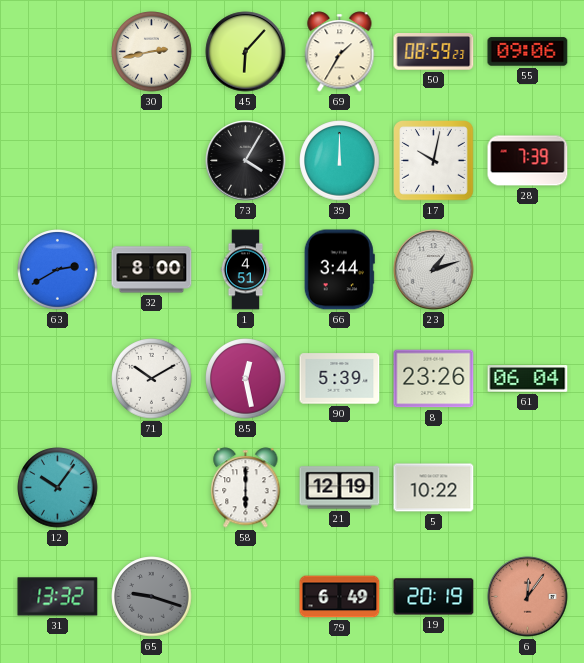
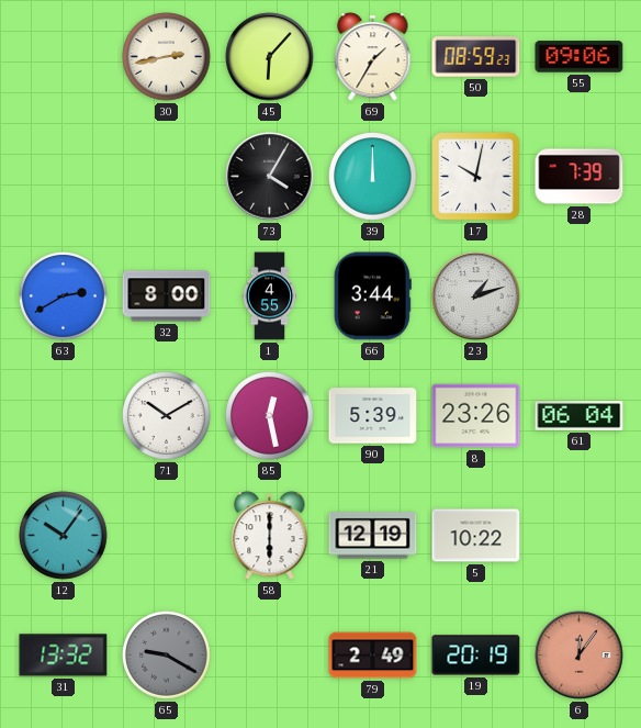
1: 4:51 -> 4:55 (270, 296)
65: 9:18 -> 9:20 (167, 656)
79: 6:49 -> 2:49 (373, 656)
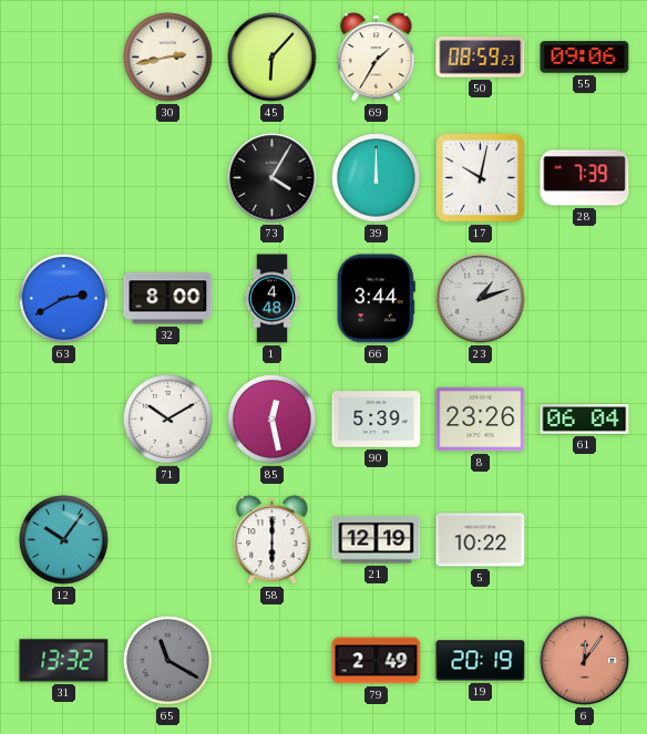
1: 4:55 -> 4:48 (273, 299)
65: 9:20 -> 11:20 (168, 661)
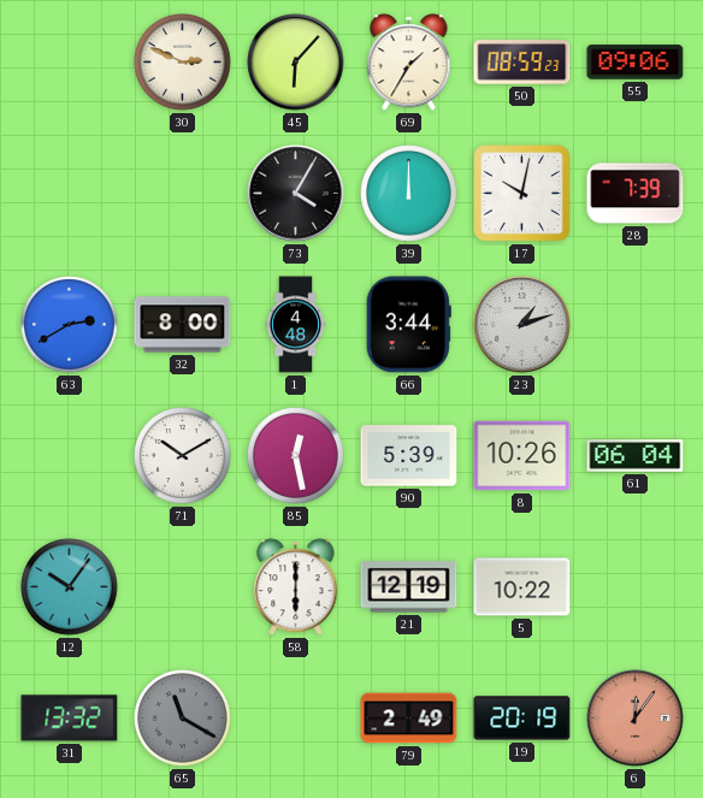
30: 2:43 -> 2:49 (183, 63)
8: 23:26 -> 10:26 (522, 456)
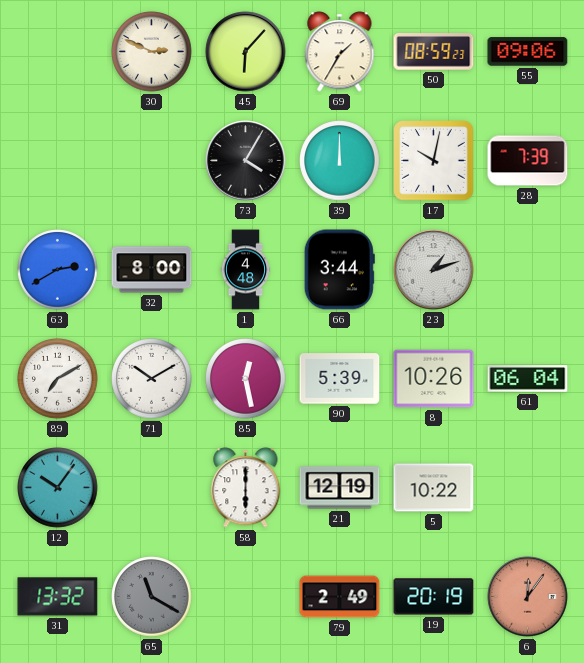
89: none -> 7:10 (58, 379)
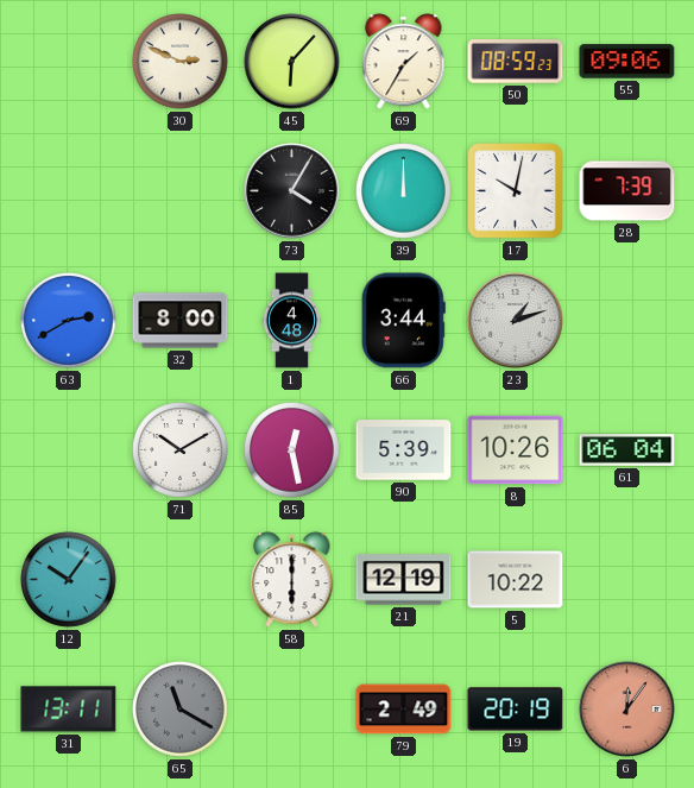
89: 7:10 -> none (58, 379)
31: 13:32 -> 13:11 (69, 710)
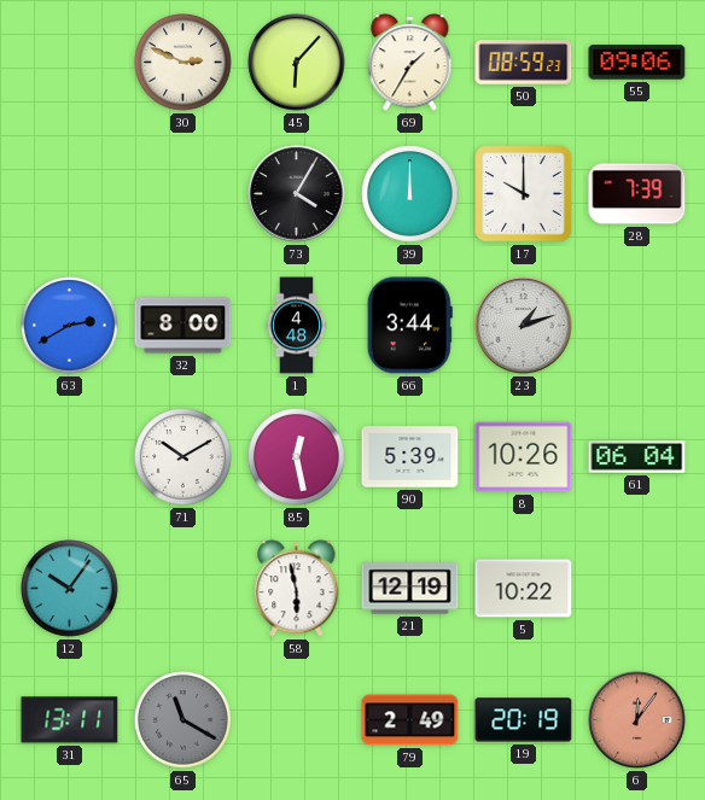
17: 10:02 -> 10:00 (524, 194)
58: 6:00 -> 5:58 (297, 589)
